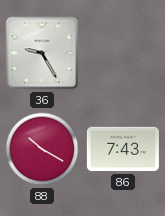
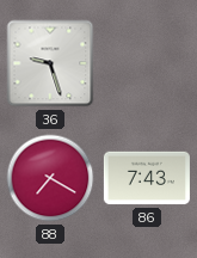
36: 9:25 -> 9:27 (50, 63)
88: 10:20 -> 7:20 (50, 178)
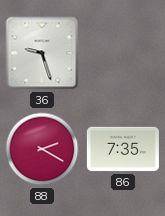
88: 7:20 -> 2:20 (42, 149)
86: 7:43 -> 7:35 (123, 149)
